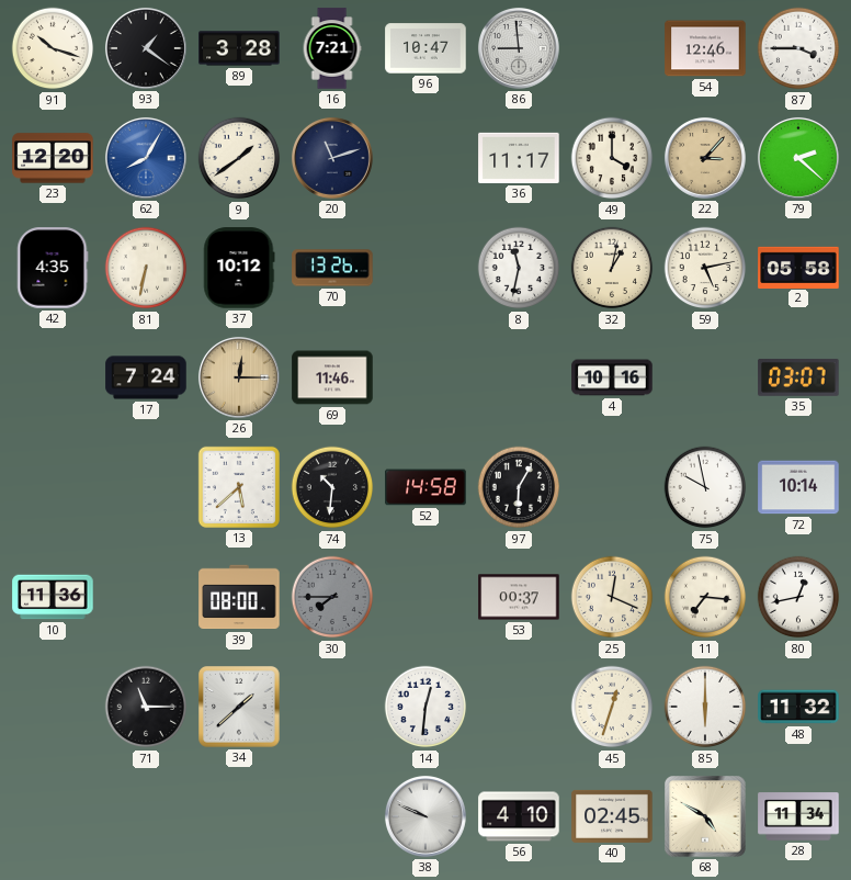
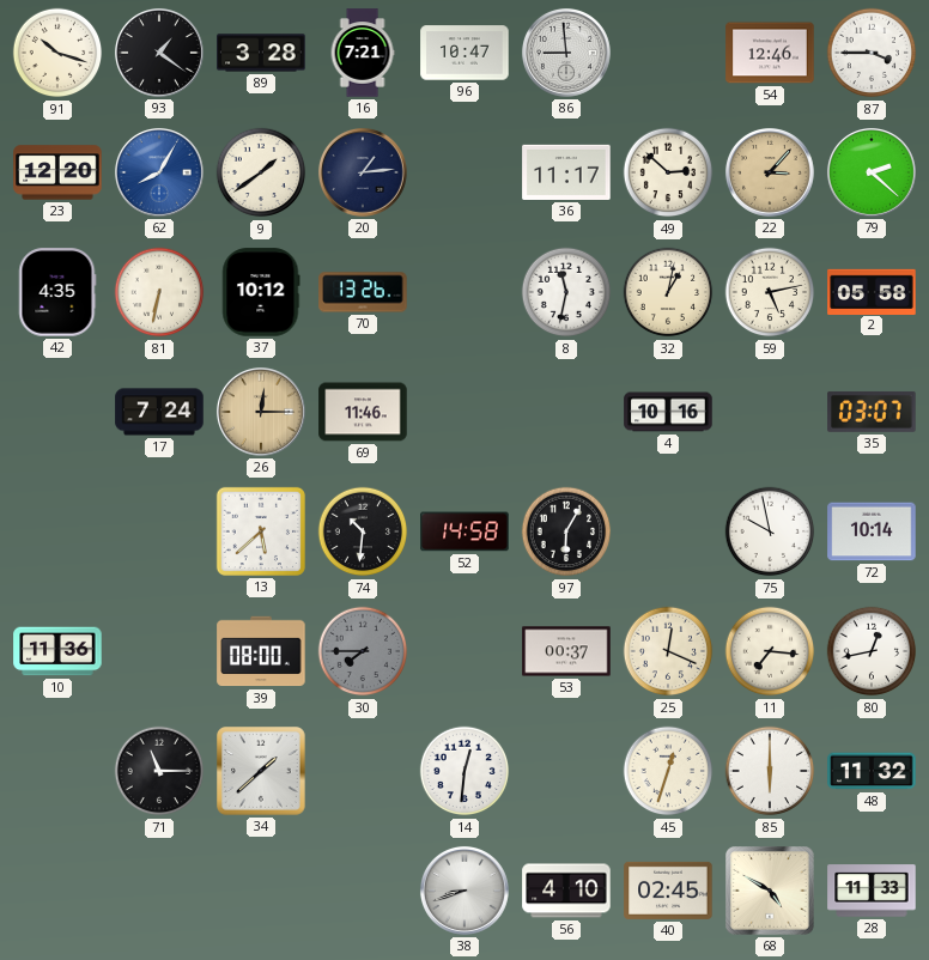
20: 11:12 -> 1:14 (363, 172)
49: 4:00 -> 2:52 (668, 172)
38: 9:49 -> 8:42 (464, 891)
28: 11:34 -> 11:33 (872, 891)
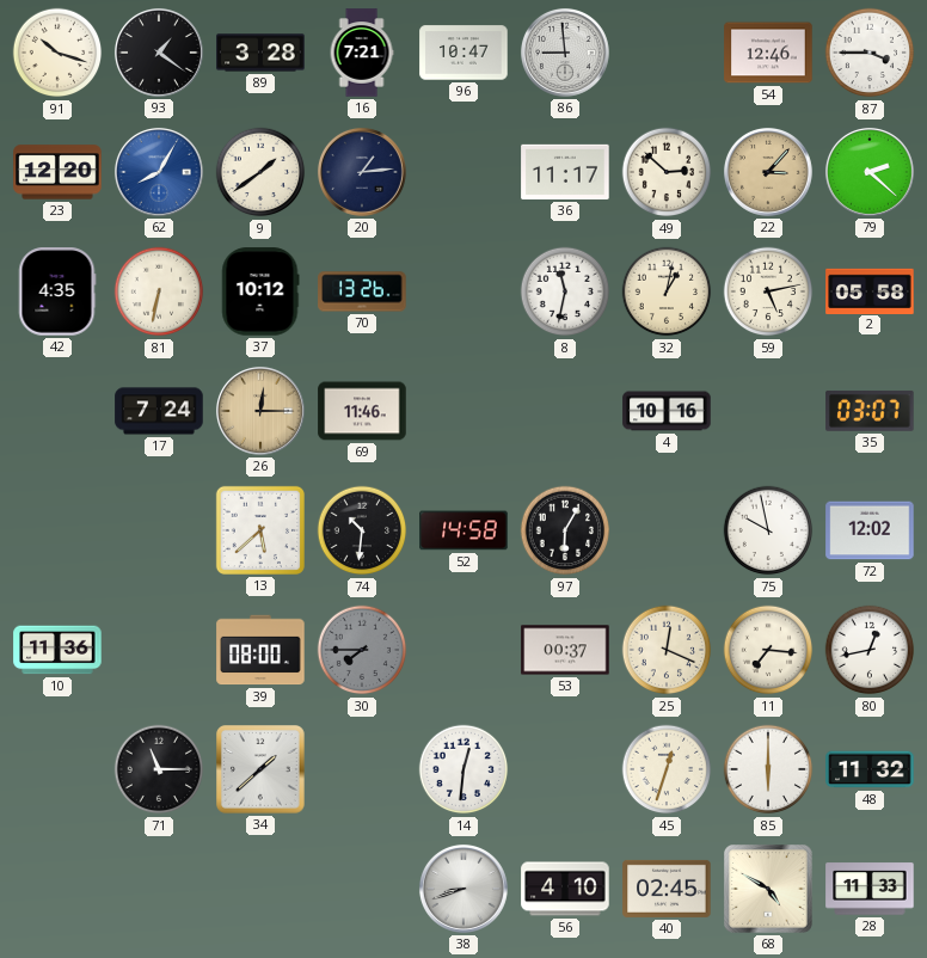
72: 10:14 -> 12:02 (870, 530)
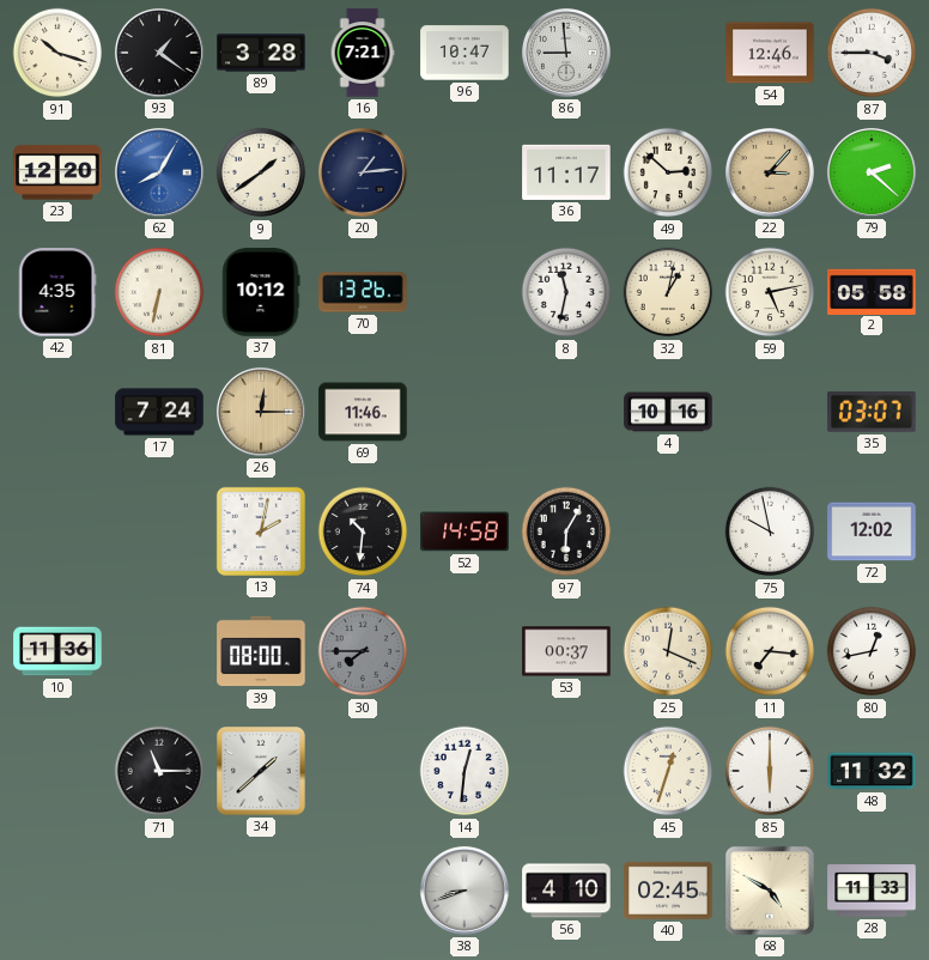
13: 5:38 -> 2:02 (261, 531)
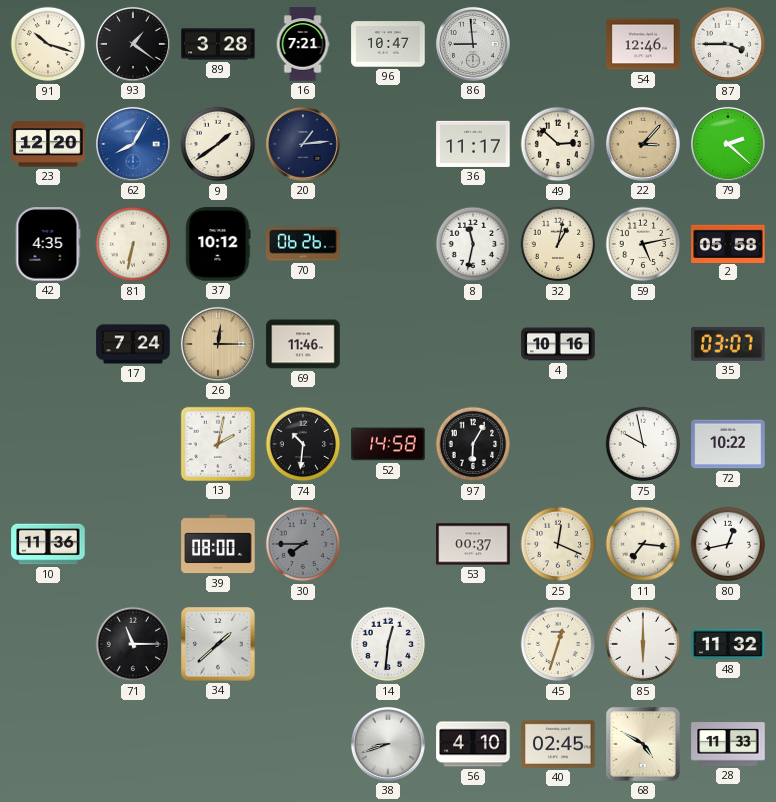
70: 13:26 -> 06:26 (303, 244)
72: 12:02 -> 10:22 (728, 444)
